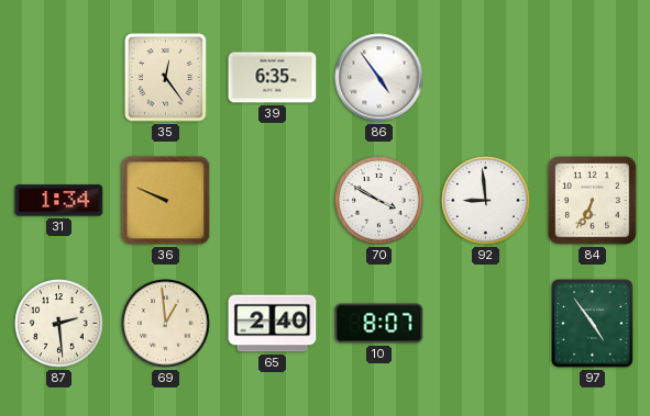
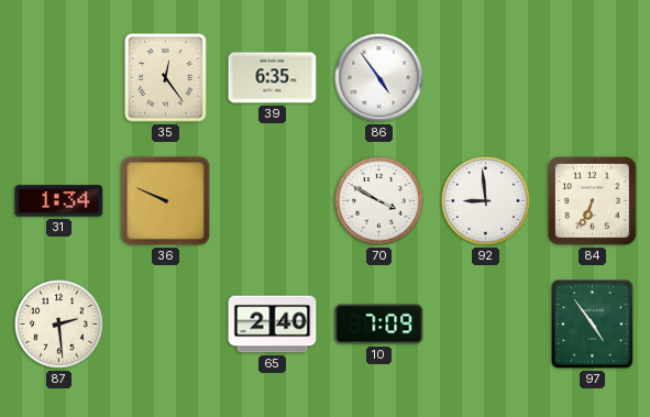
69: 12:59 -> none (166, 324)
10: 8:07 -> 7:09 (379, 325)
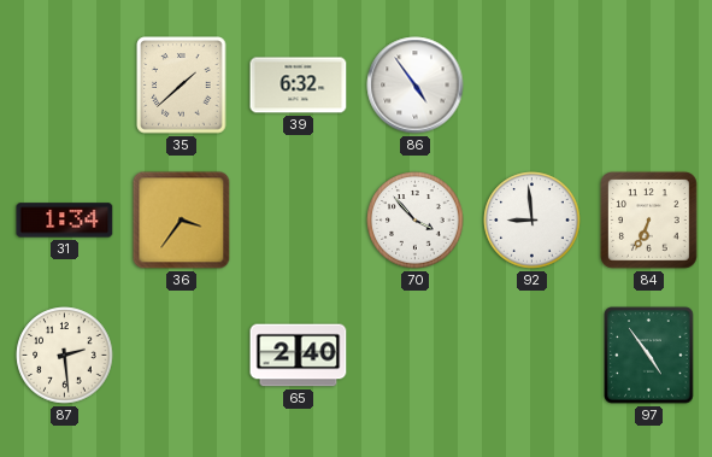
35: 12:24 -> 1:38 (182, 86)
39: 6:35 -> 6:32 (299, 86)
36: 9:49 -> 3:36 (182, 221)
70: 3:50 -> 3:53 (416, 221)
10: 7:09 -> none (379, 325)
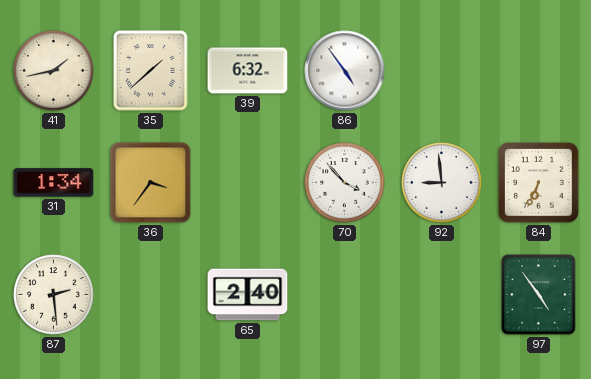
41: none -> 1:43 (54, 71)
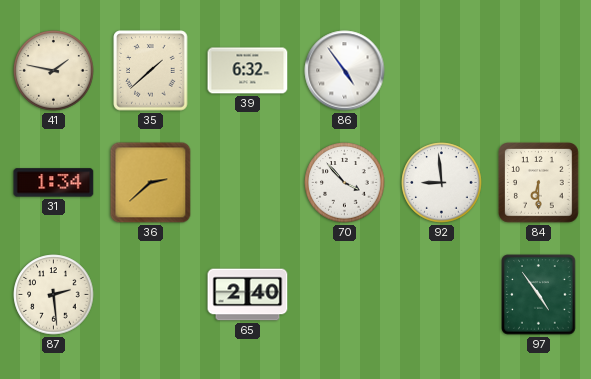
41: 1:43 -> 1:47 (54, 71)
36: 3:36 -> 2:38 (151, 183)
84: 6:34 -> 6:30 (539, 183)
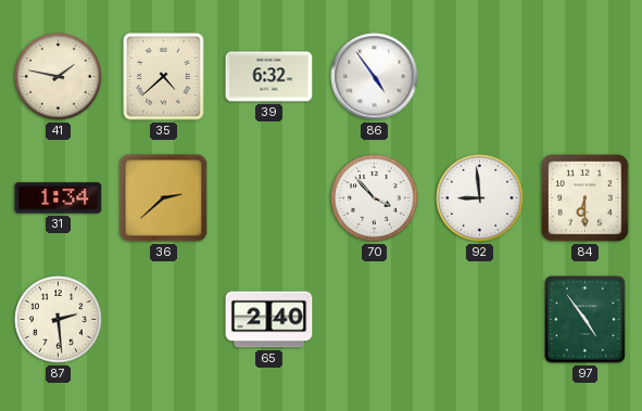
35: 1:38 -> 4:38 (164, 77)
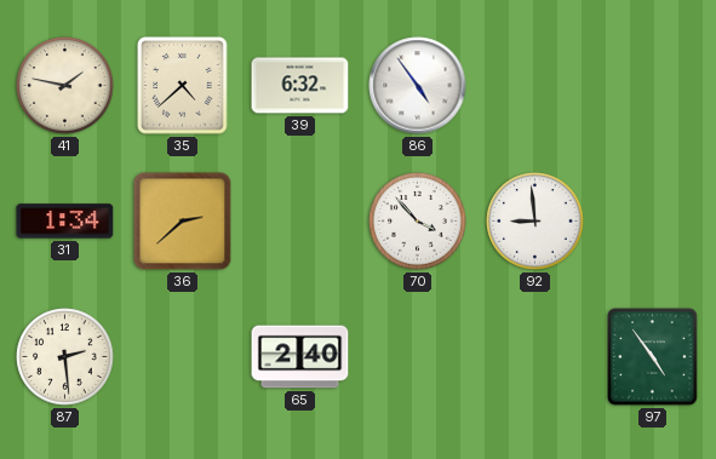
84: 6:30 -> none (586, 198)
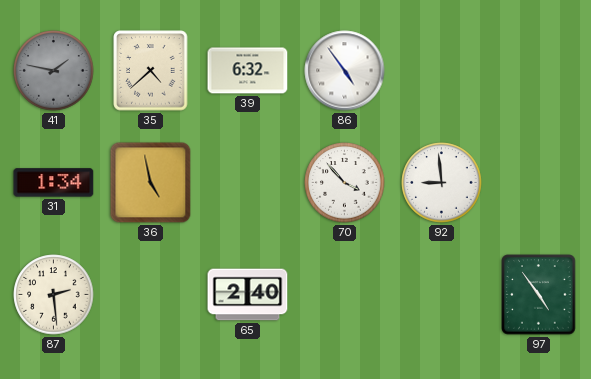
41 dial: cream -> grey (54, 71)
36: 2:38 -> 4:58 (151, 183)
